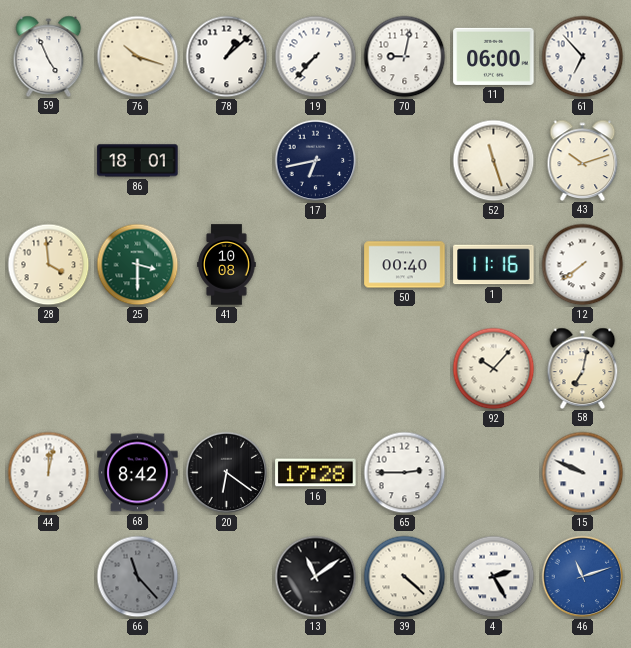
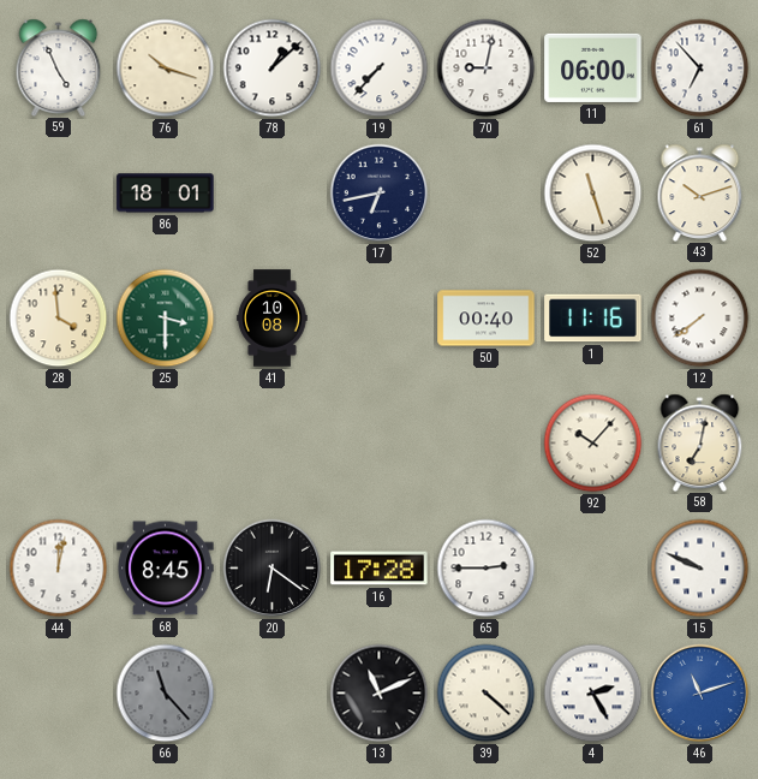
68: 8:42 -> 8:45 (166, 569)
13: 11:09 -> 11:11 (380, 694)
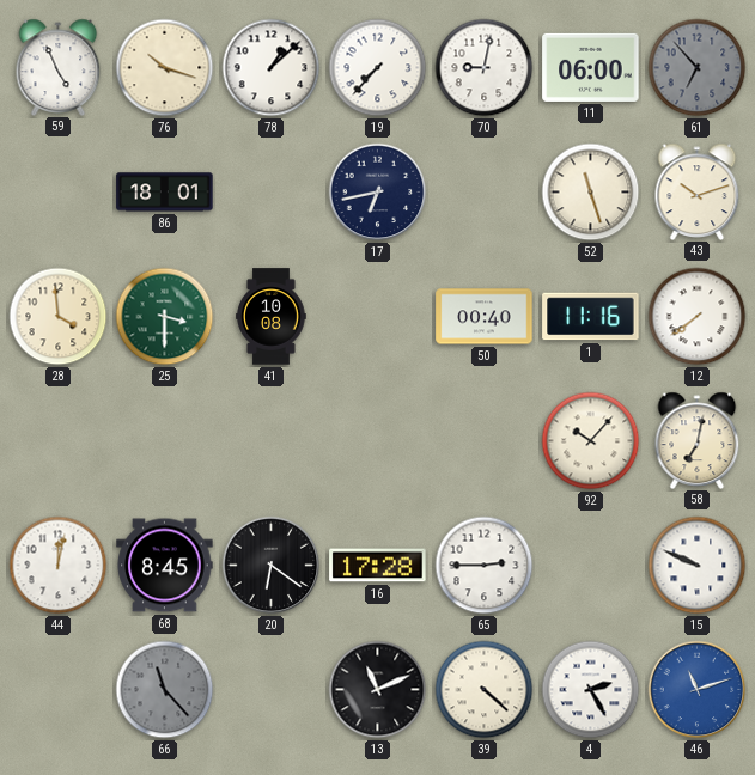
61 dial: white -> grey (698, 68)
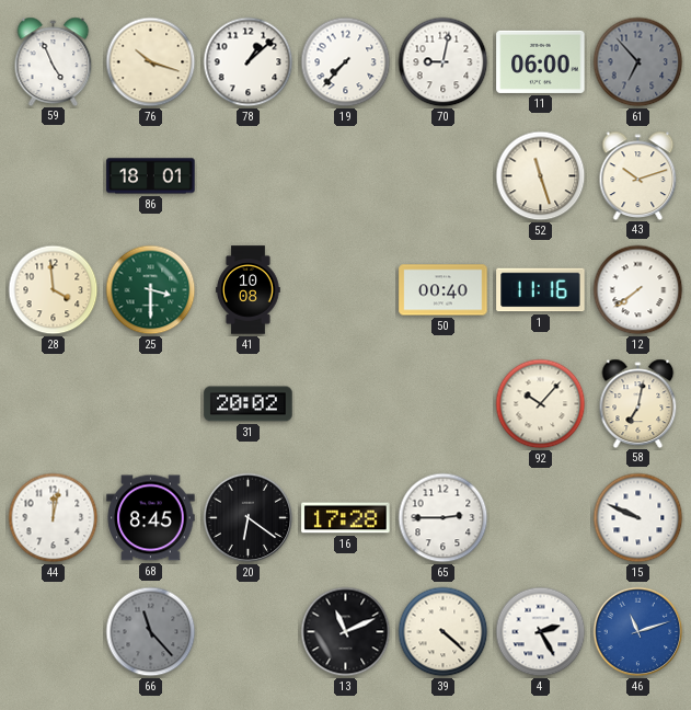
17: 6:43 -> none (378, 193)
31: none -> 20:02 (249, 404)
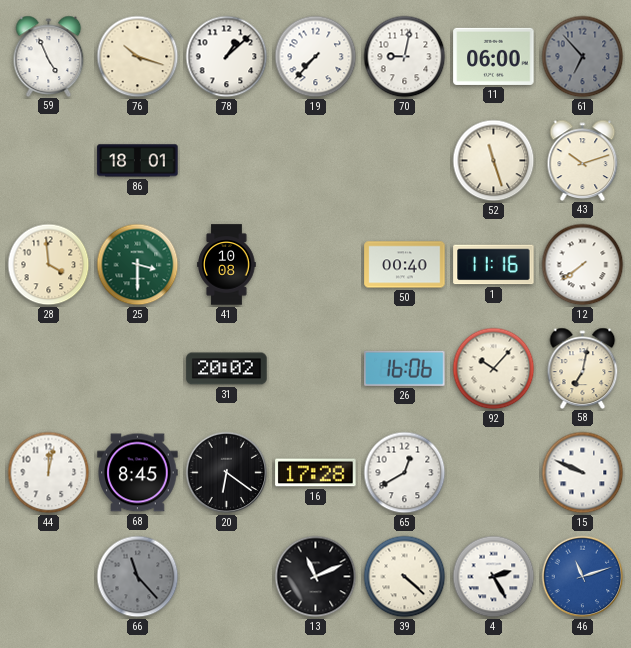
26: none -> 16:06 (405, 368)
65: 2:45 -> 12:40 (405, 473)
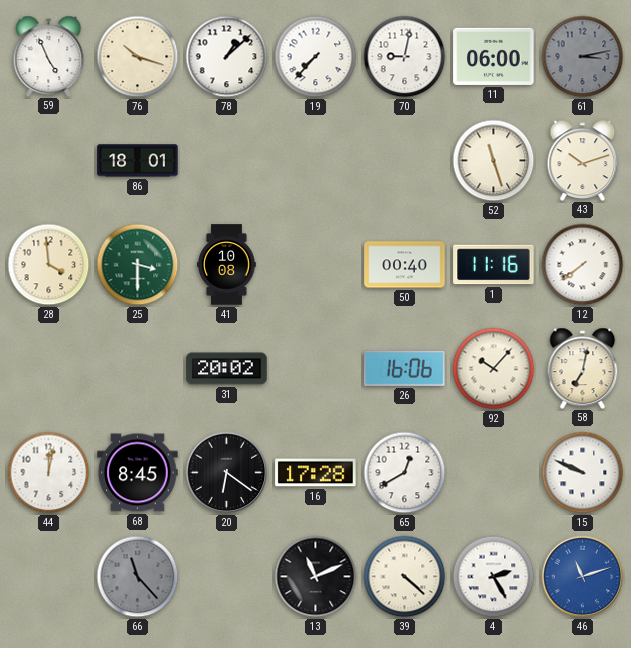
61: 6:53 -> 3:13 (583, 57)
